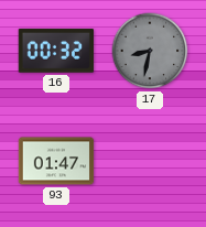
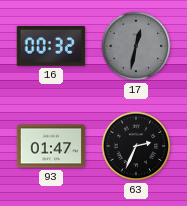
17: 8:32 -> 12:32 (136, 46)
63: none -> 2:34 (136, 146)
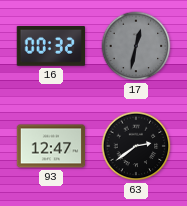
93: 01:47 -> 12:47 (51, 146)
63: 2:34 -> 2:39 (136, 146)
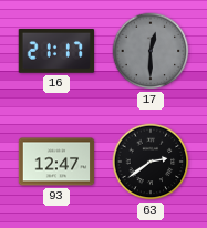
16: 00:32 -> 21:17 (55, 51)
17: 12:32 -> 12:30 (151, 51)
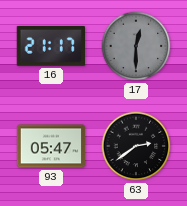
93: 12:47 -> 05:47 (51, 146)
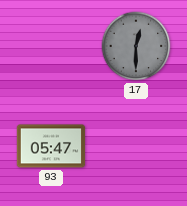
16: 21:17 -> none (50, 46)
63: 2:39 -> none (136, 146)
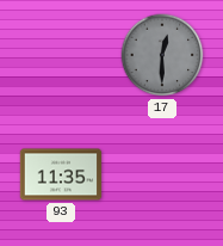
93: 05:47 -> 11:35 (61, 174)
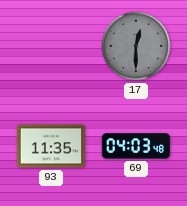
69: none -> 04:03 (136, 146)
